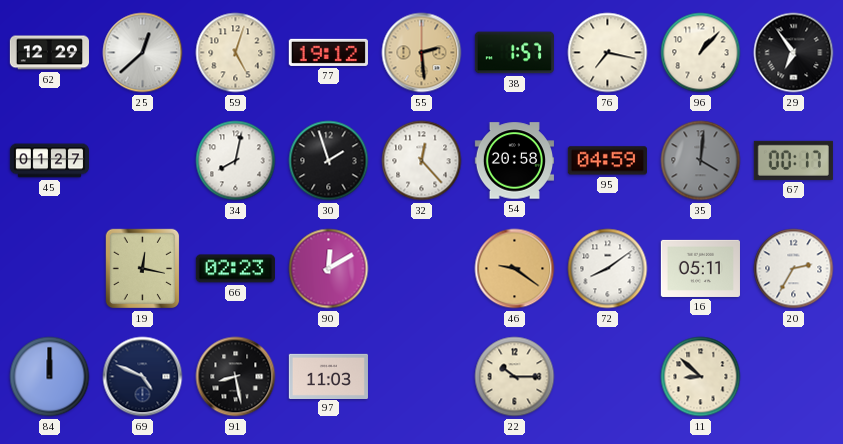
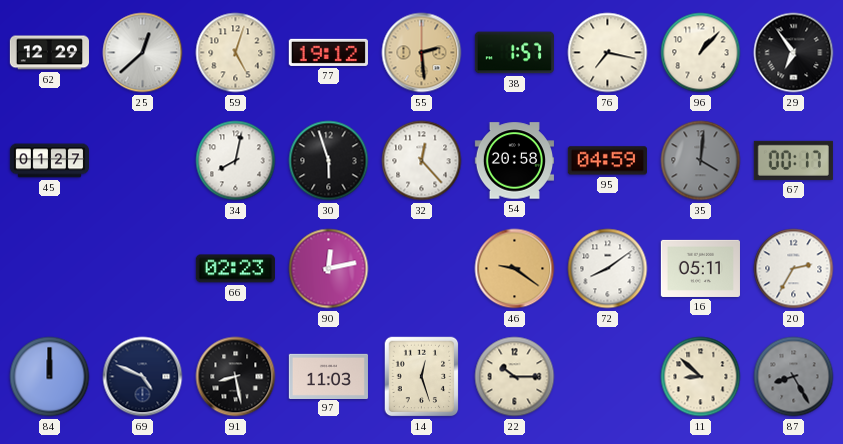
30: 1:57 -> 5:57 (329, 161)
19: 12:17 -> none (143, 269)
90: 12:10 -> 12:13 (329, 269)
14: none -> 12:27 (422, 377)
87: none -> 8:25 (794, 377)
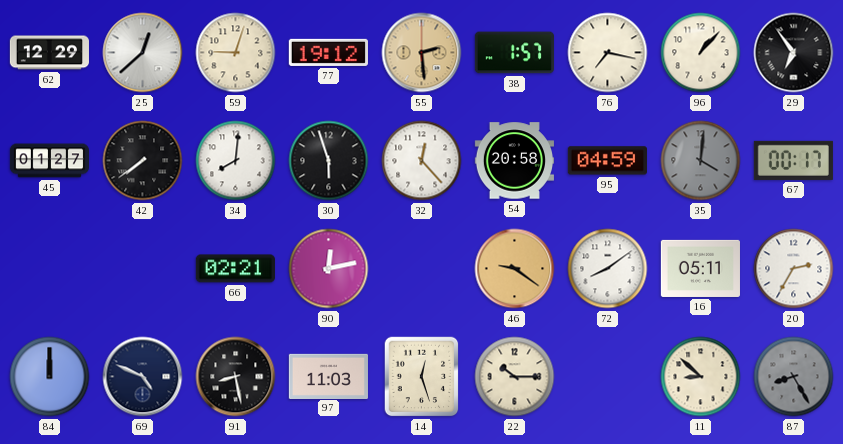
59: 5:03 -> 9:03 (236, 53)
42: none -> 7:39 (143, 161)
34: 8:02 -> 8:01 (236, 161)
66: 02:23 -> 02:21 (235, 269)
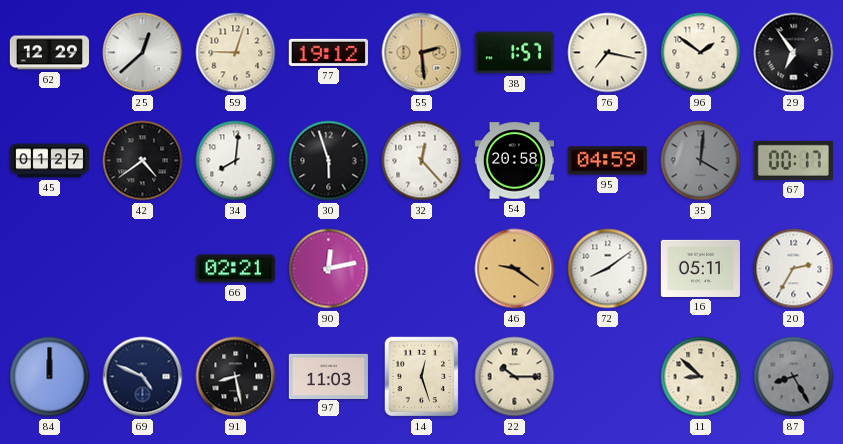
96: 1:07 -> 1:51 (701, 53)
42: 7:39 -> 4:39 (143, 161)
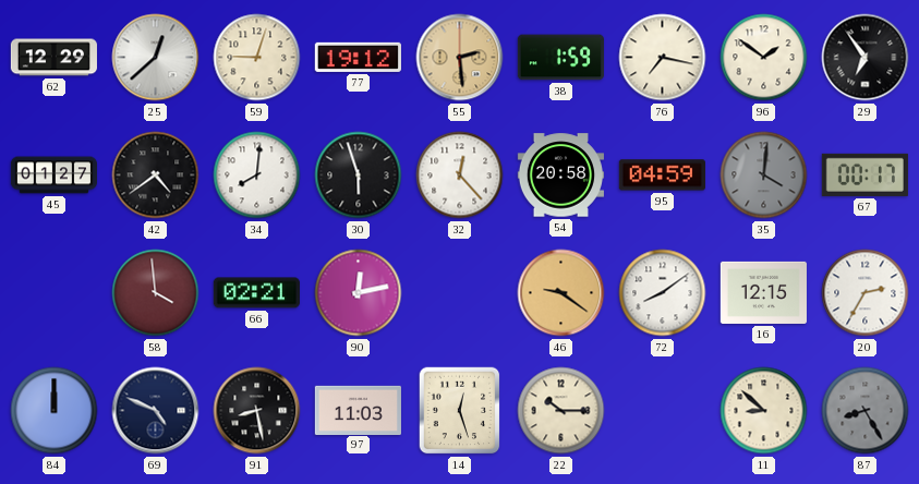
38: 1:57 -> 1:59 (560, 58)
58: none -> 3:59 (156, 293)
16: 05:11 -> 12:15 (763, 292)
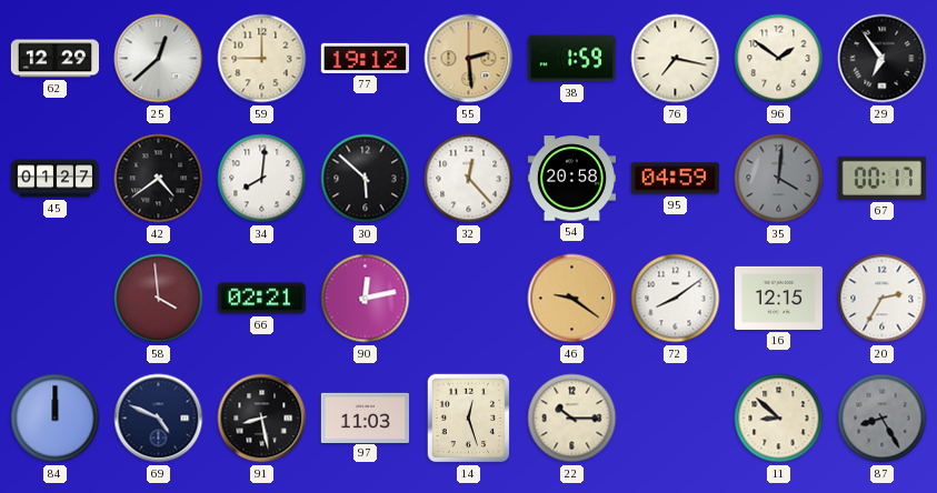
59: 9:03 -> 9:00 (262, 59)
30: 5:57 -> 5:52 (366, 179)
